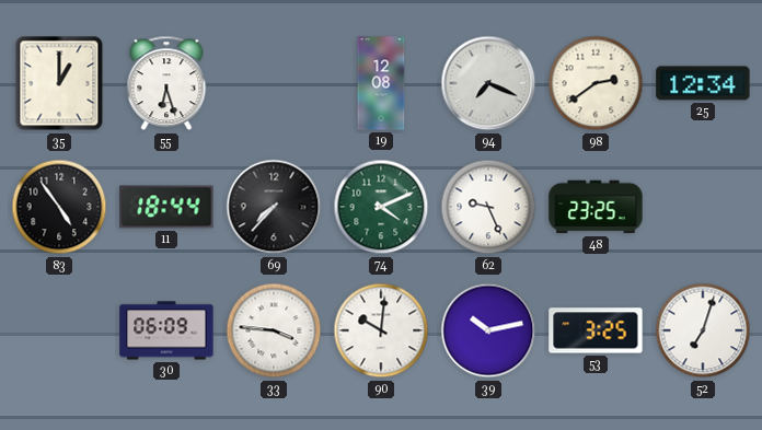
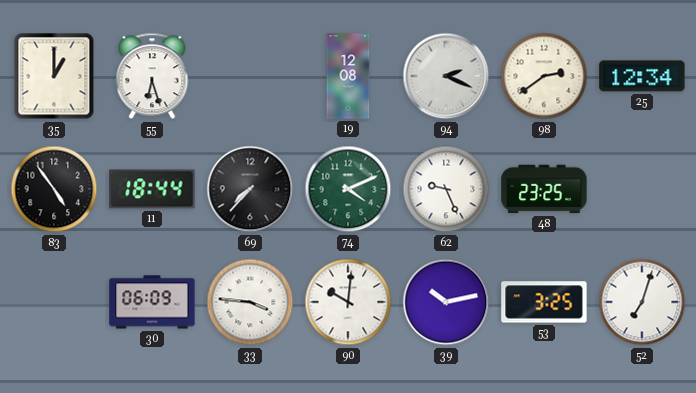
94: 7:19 -> 2:19 (446, 76)
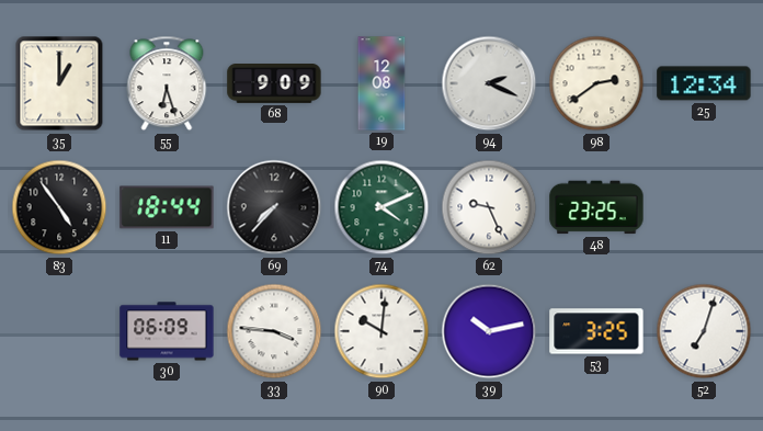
68: none -> 9:09 (274, 84)
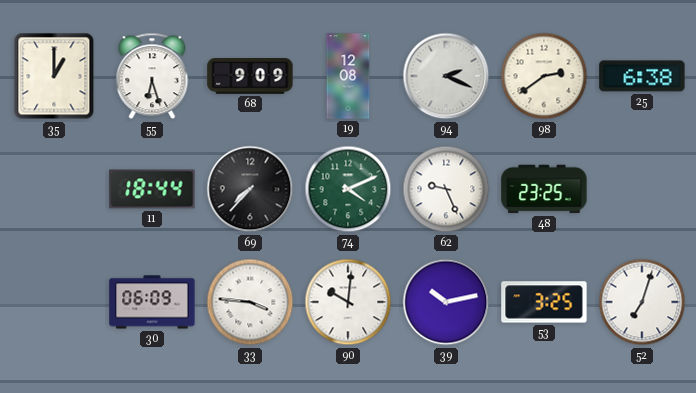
25: 12:34 -> 6:38 (642, 76)
83: 4:54 -> none (59, 207)
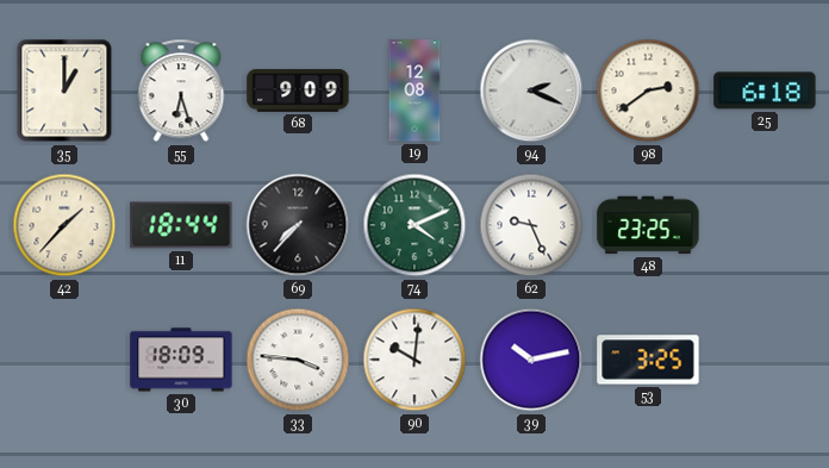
25: 6:38 -> 6:18 (765, 91)
42: none -> 1:37 (64, 225)
30: 06:09 -> 18:09 (181, 360)
52: 7:03 -> none (642, 302)
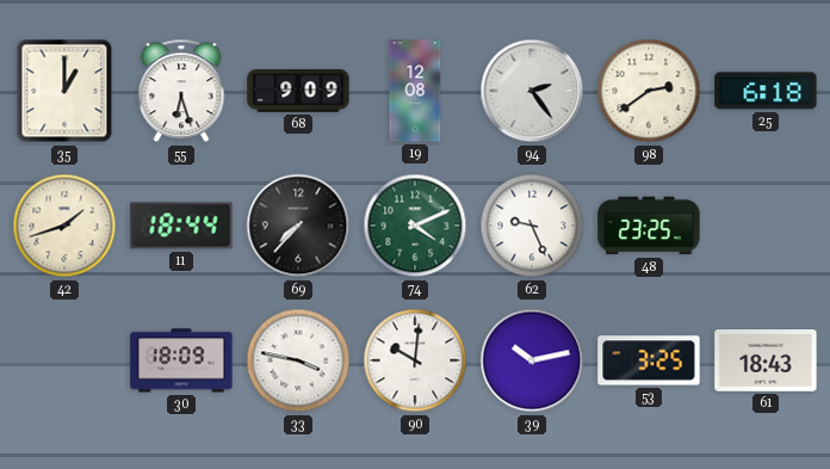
94: 2:19 -> 2:24 (532, 91)
42: 1:37 -> 1:42 (64, 226)
33: 3:46 -> 3:47 (298, 360)
61: none -> 18:43 (766, 362)
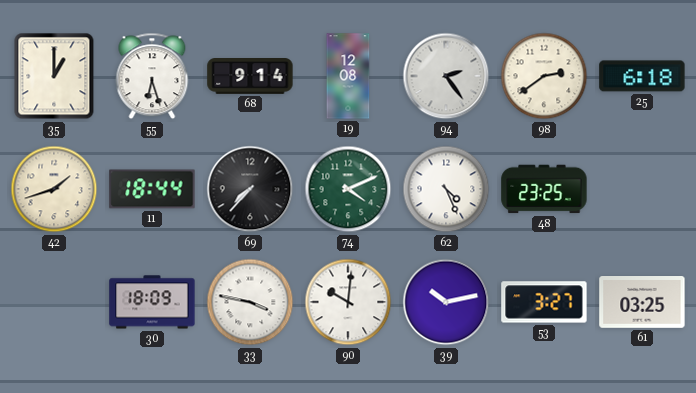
68: 9:09 -> 9:14 (250, 77)
62: 9:26 -> 4:26 (446, 189)
53: 3:25 -> 3:27 (544, 302)
61: 18:43 -> 03:25 (642, 303)
